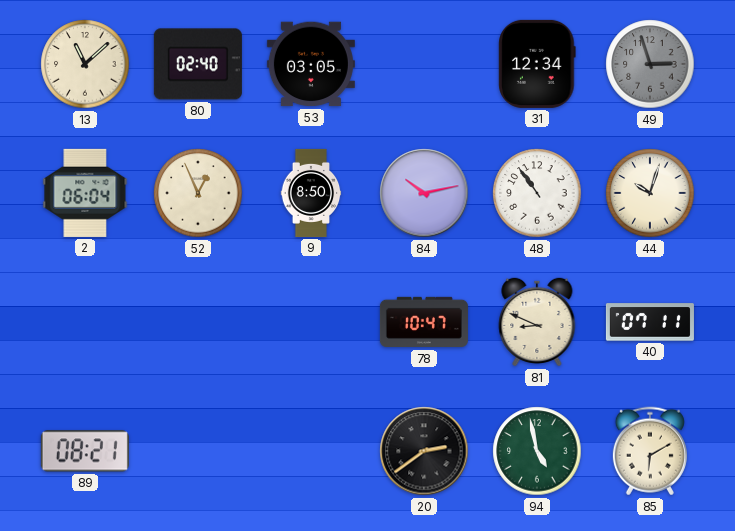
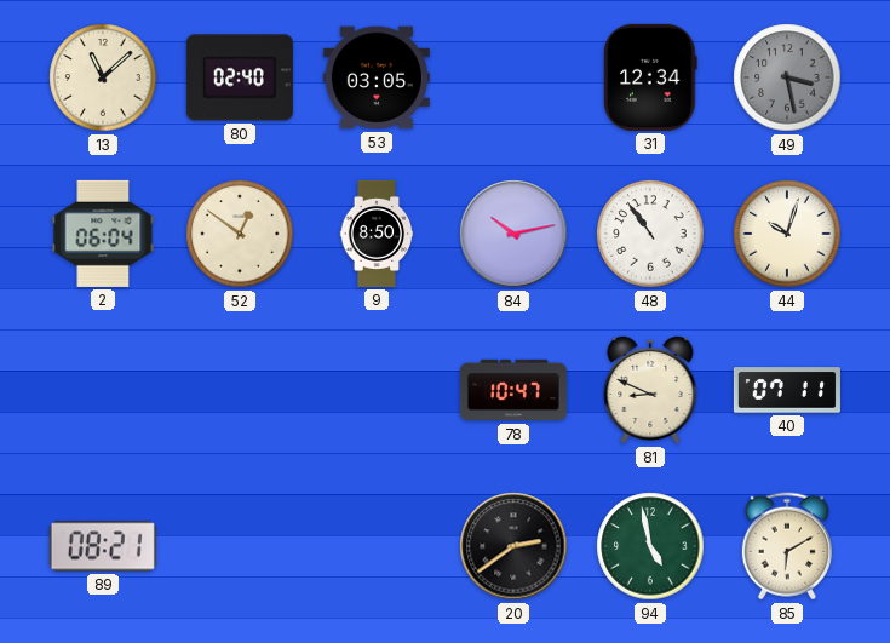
49: 2:57 -> 3:28 (787, 77)
52: 12:56 -> 12:51 (240, 234)
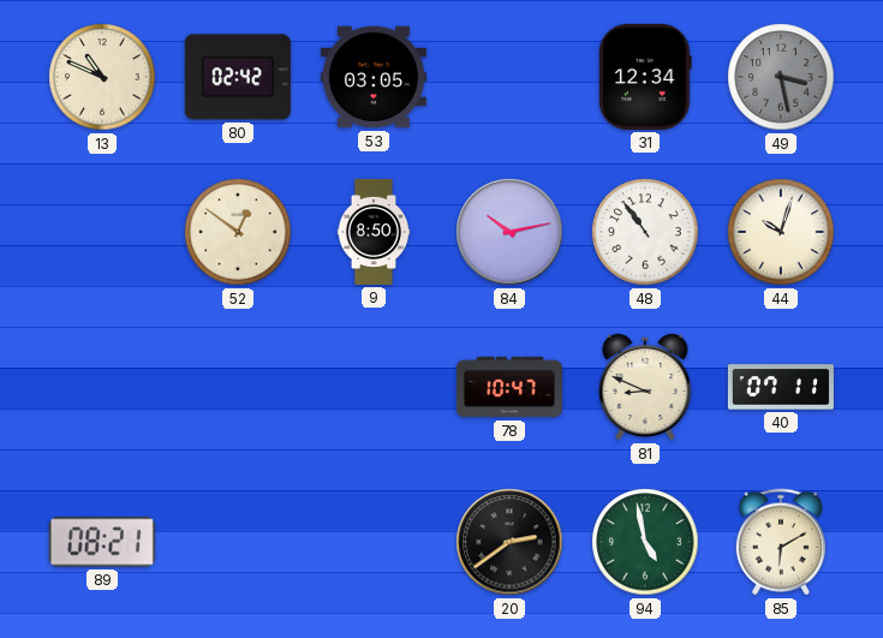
13: 11:08 -> 10:49 (102, 77)
80: 02:40 -> 02:42 (238, 77)
2: 06:04 -> none (103, 234)
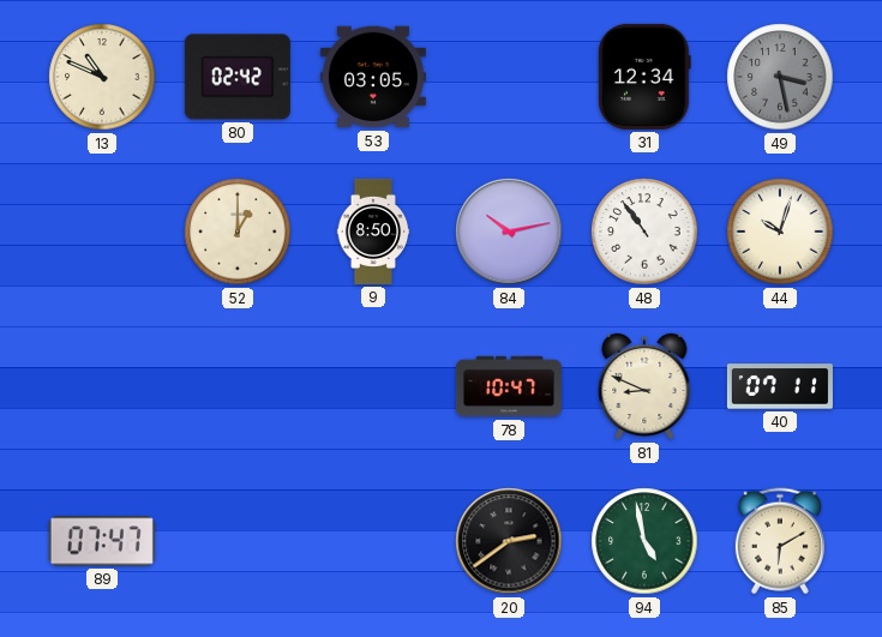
52: 12:51 -> 1:00 (238, 232)
89: 08:21 -> 07:47 (102, 541)
